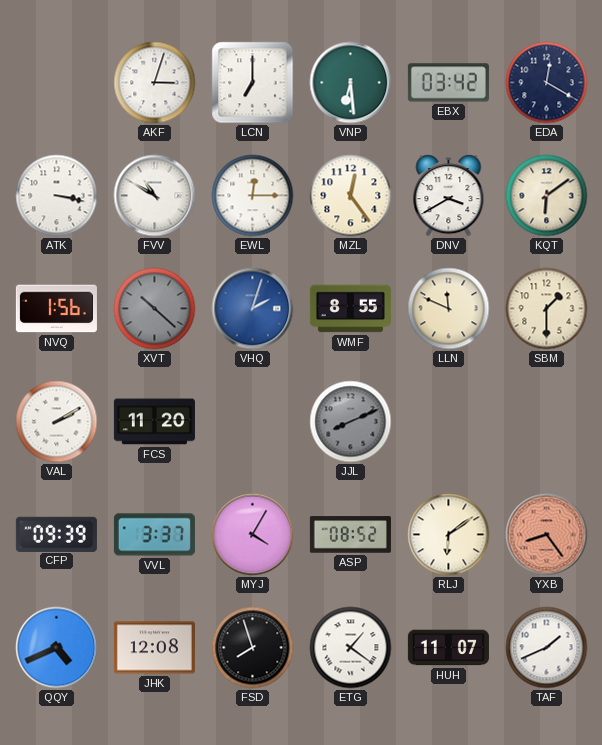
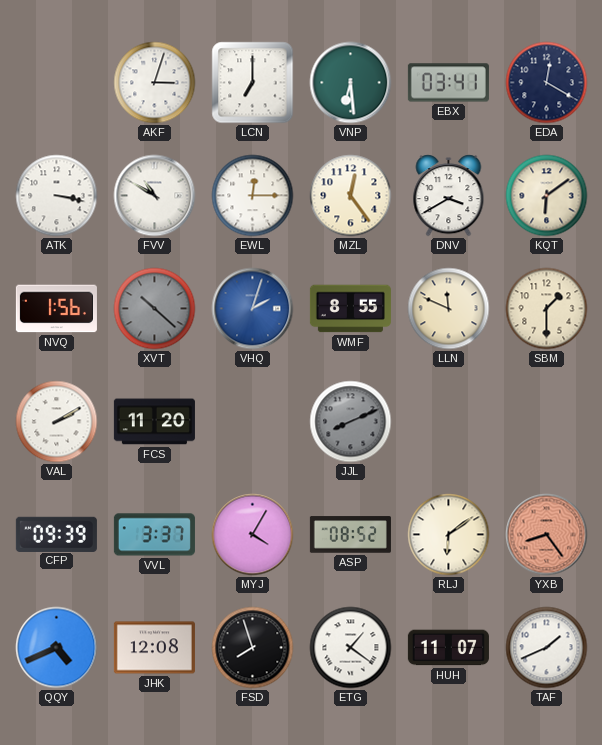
EBX: 03:42 -> 03:41 (448, 83)
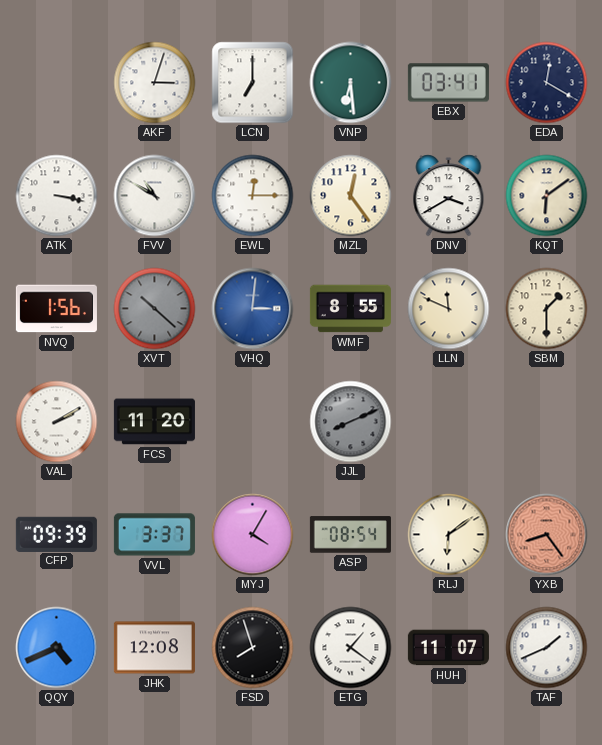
VHQ: 2:03 -> 3:01 (253, 309)
ASP: 08:52 -> 08:54 (350, 535)
